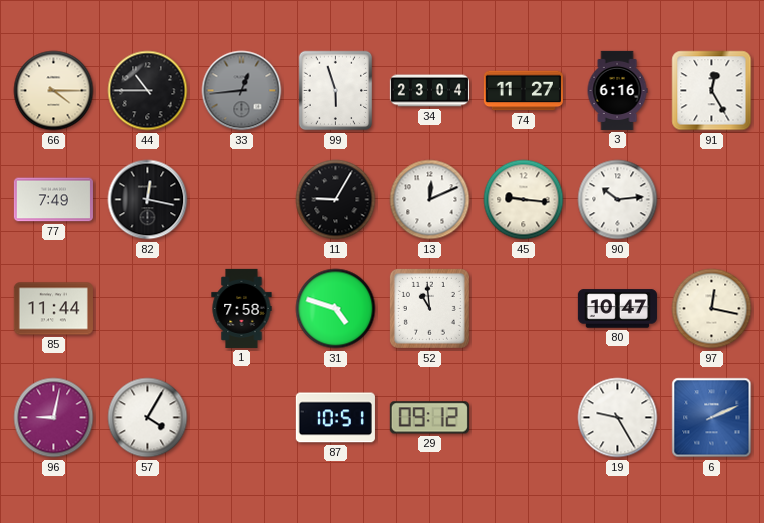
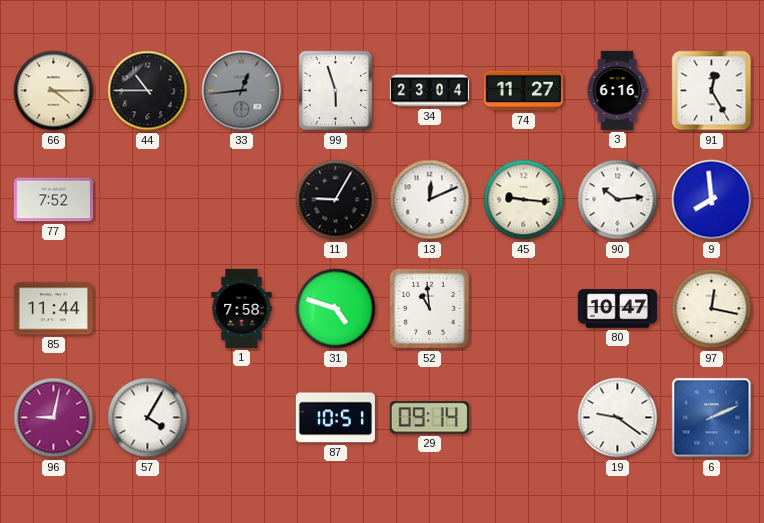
77: 7:49 -> 7:52 (53, 200)
82: 12:17 -> none (148, 200)
9: none -> 7:59 (712, 200)
29: 09:12 -> 09:14 (429, 418)
19: 9:25 -> 9:21 (618, 418)
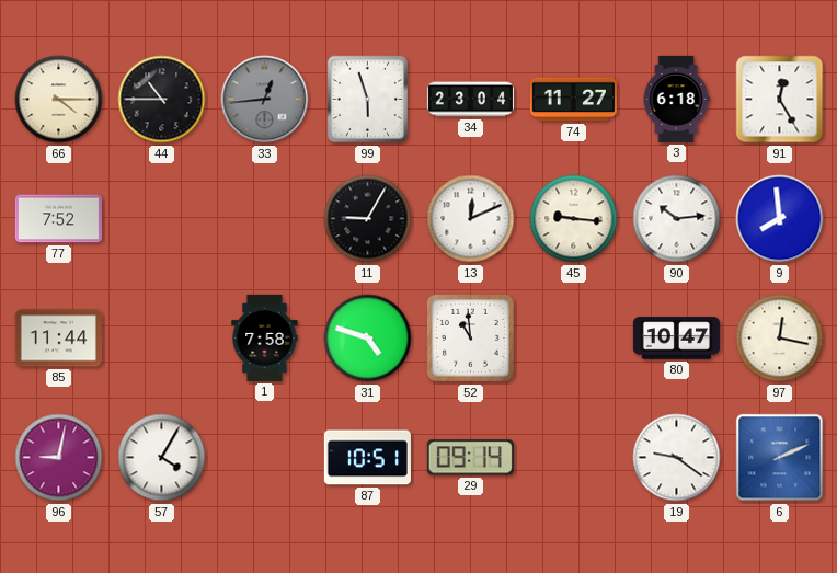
3: 6:16 -> 6:18 (676, 99)
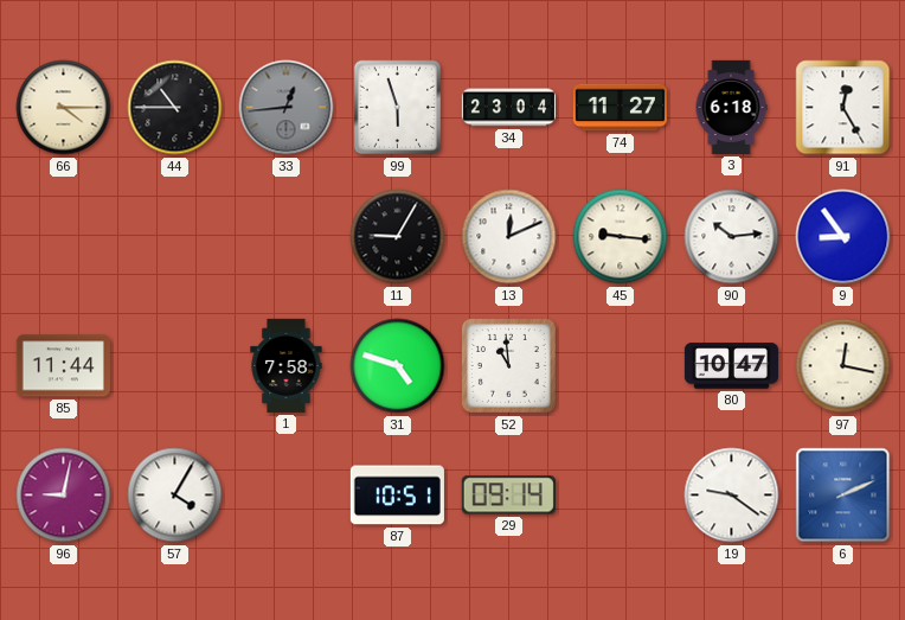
77: 7:52 -> none (58, 219)
9: 7:59 -> 8:54 (843, 237)
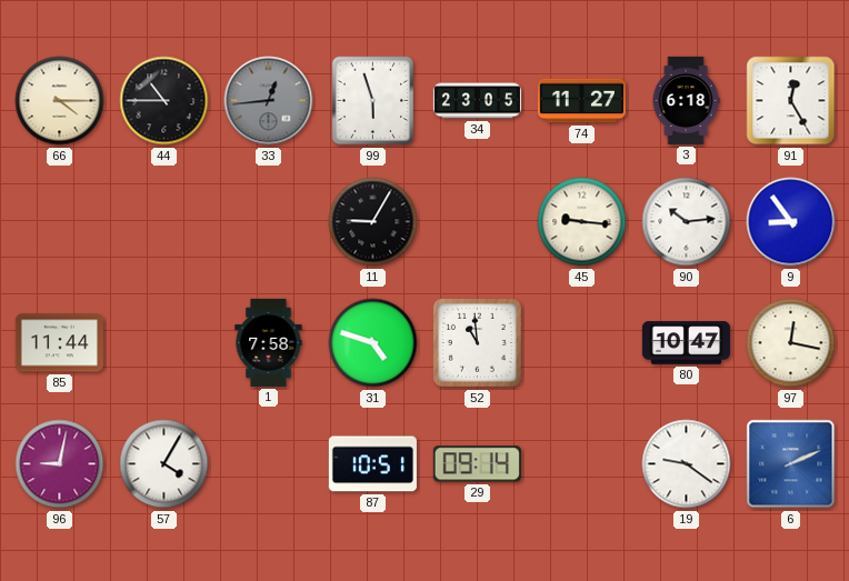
34: 23:04 -> 23:05 (477, 101)
13: 12:11 -> none (509, 237)
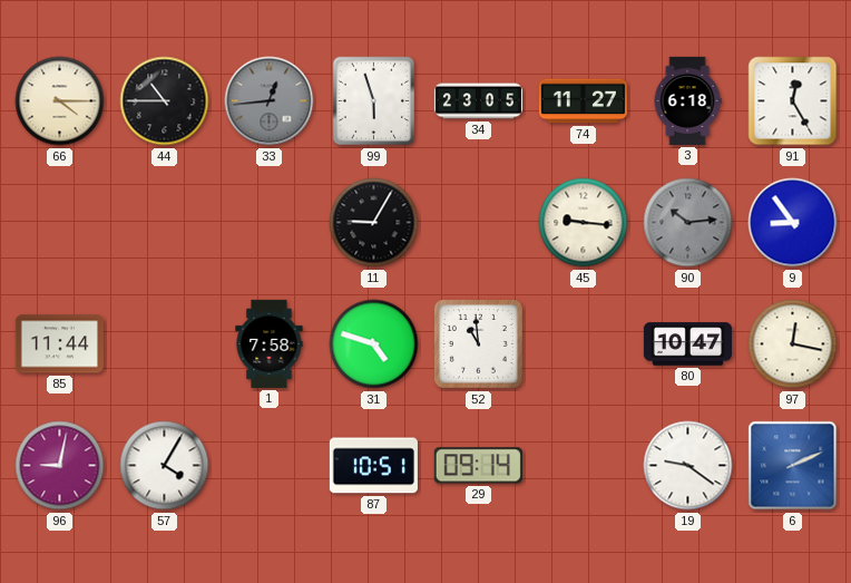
90 dial: white -> grey (688, 223)
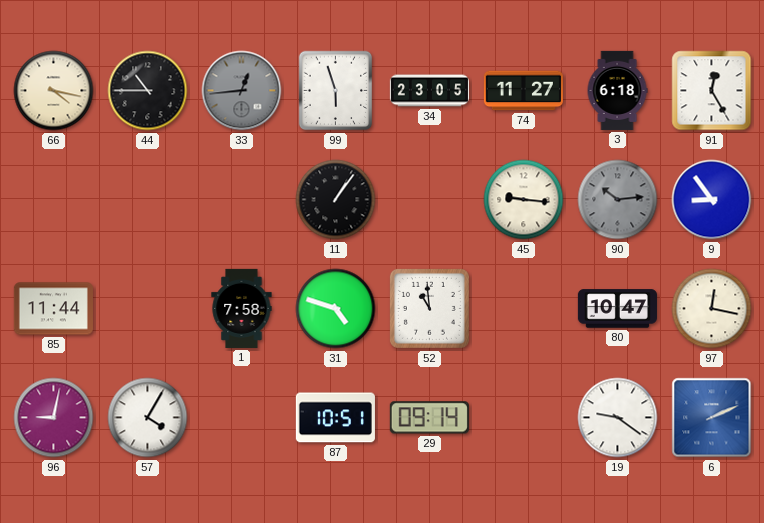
66: 4:15 -> 4:17 (54, 91)
11: 9:05 -> 1:06 (336, 200)
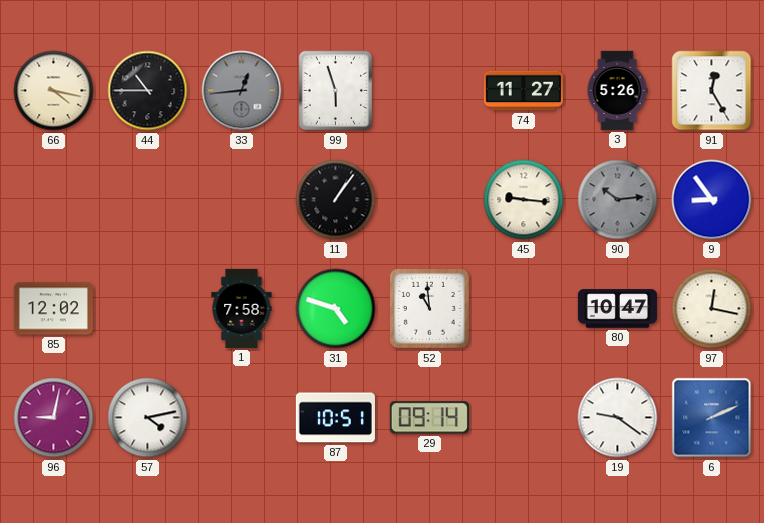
34: 23:05 -> none (429, 91)
3: 6:18 -> 5:26 (617, 90)
85: 11:44 -> 12:02 (53, 309)
57: 4:05 -> 4:13 (148, 418)
